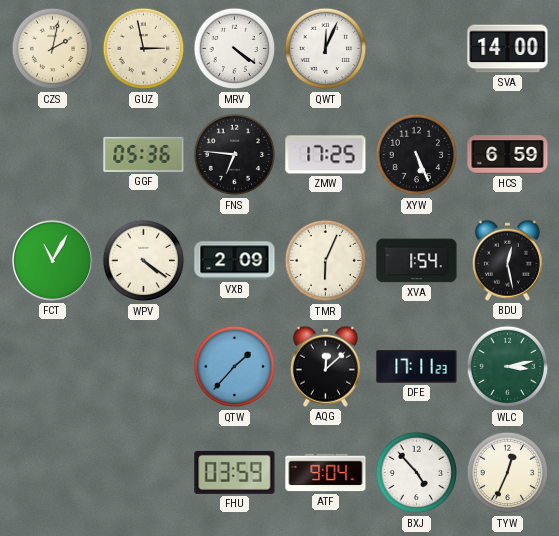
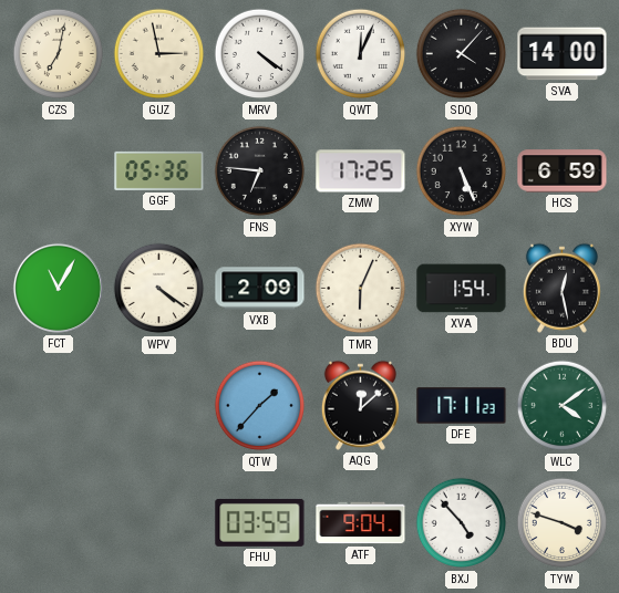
CZS: 2:02 -> 7:02 (59, 54)
SDQ: none -> 4:07 (462, 54)
WLC: 3:13 -> 4:09 (563, 406)
TYW: 12:34 -> 3:48 (563, 523)
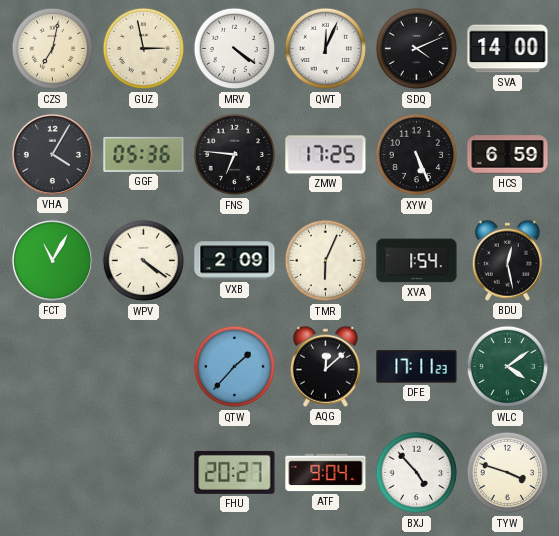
SDQ: 4:07 -> 4:11 (417, 49)
VHA: none -> 4:05 (52, 154)
FHU: 03:59 -> 20:27 (235, 472)
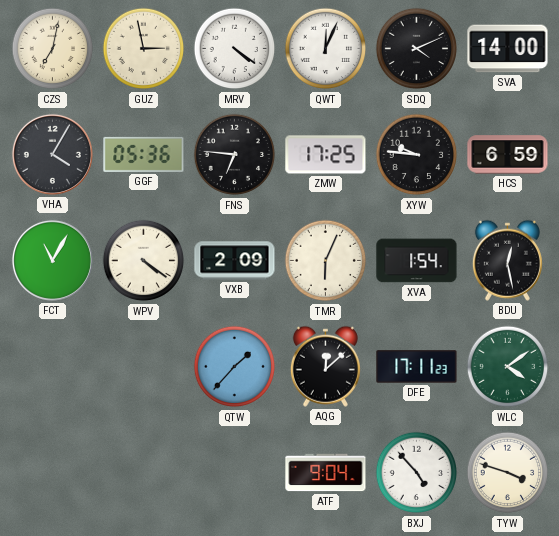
XYW: 5:26 -> 9:46 (417, 155)
FHU: 20:27 -> none (235, 472)
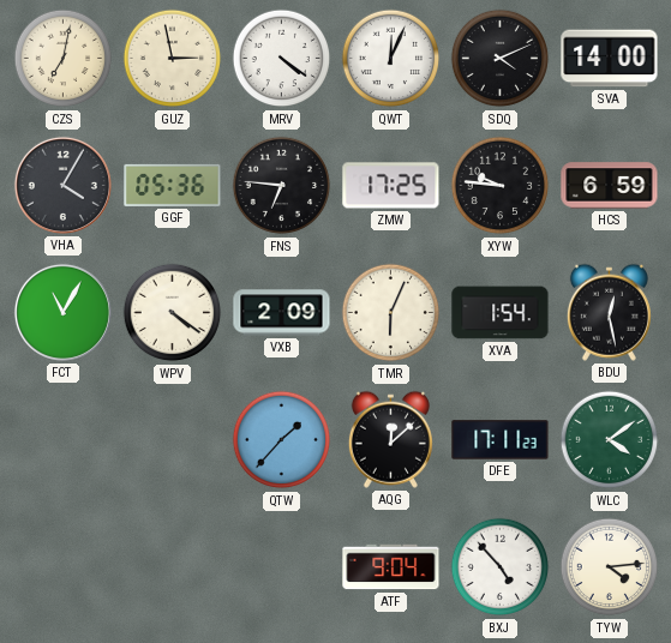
TYW: 3:48 -> 4:14 (610, 567)
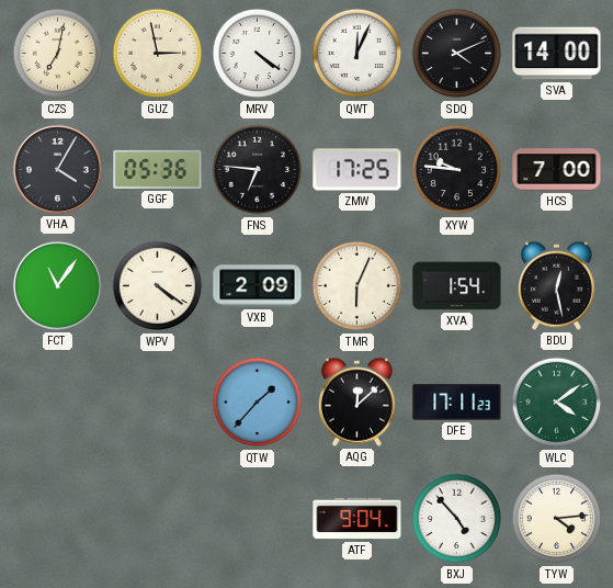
HCS: 6:59 -> 7:00 (557, 170)
FCT: 11:05 -> 11:06 (57, 285)
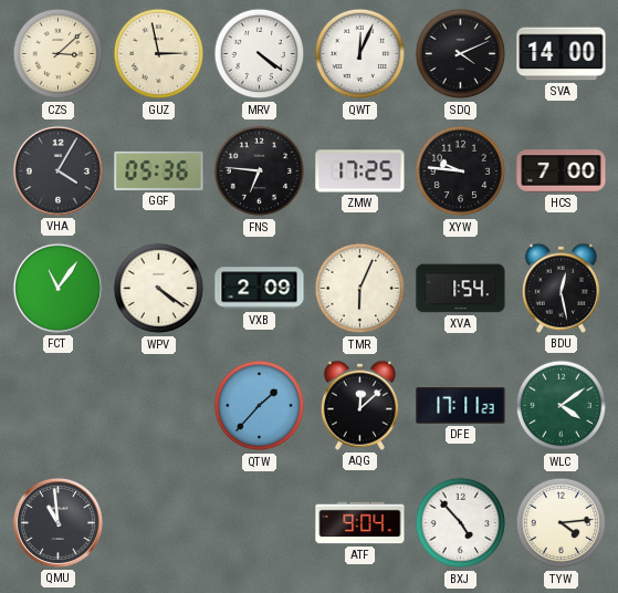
CZS: 7:02 -> 3:08 (59, 54)
QMU: none -> 10:59 (57, 522)
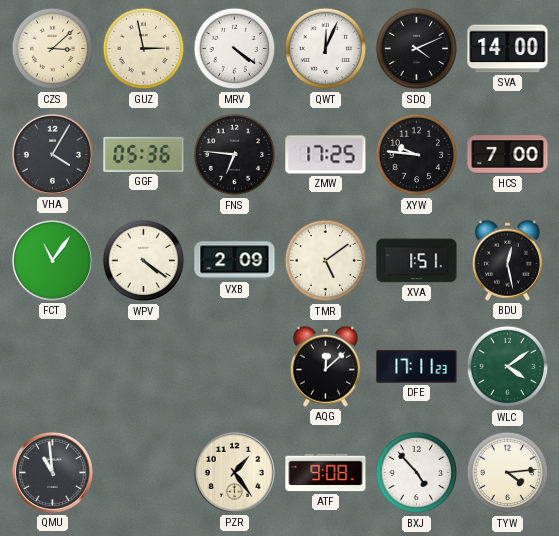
TMR: 6:04 -> 5:09 (326, 261)
XVA: 1:54 -> 1:51 (417, 261)
QTW: 1:37 -> none (260, 406)
PZR: none -> 1:24 (234, 472)
ATF: 9:04 -> 9:08 (326, 473)
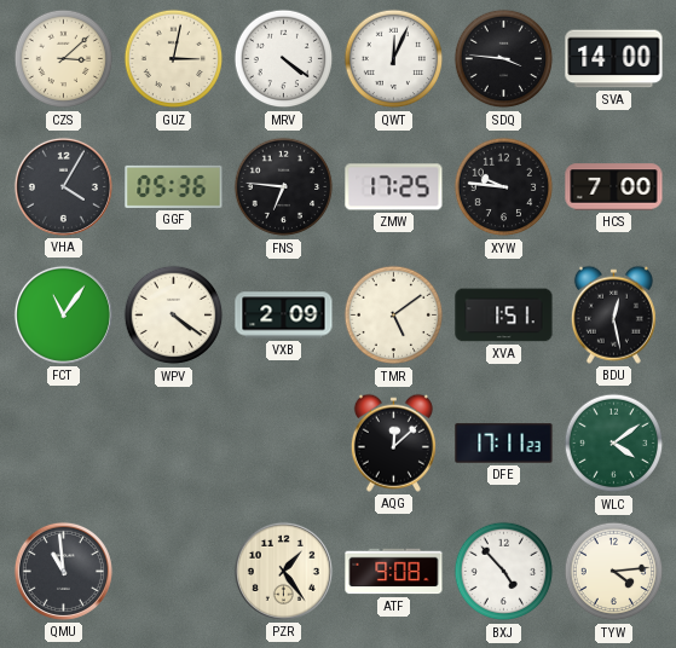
GUZ: 2:58 -> 3:02 (174, 59)
SDQ: 4:11 -> 3:46 (504, 59)
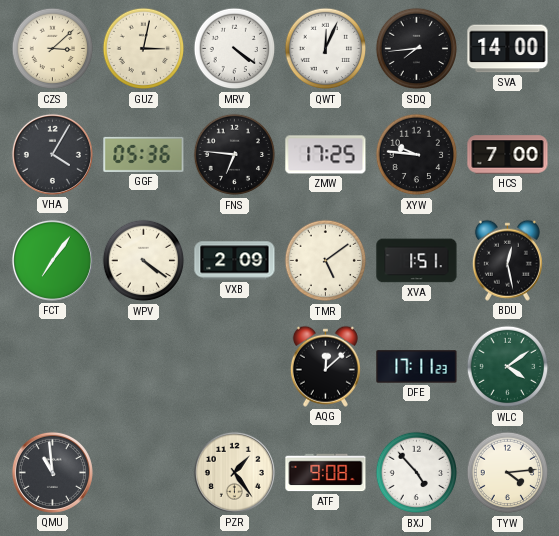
SDQ: 3:46 -> 7:44 (417, 49)
FCT: 11:06 -> 7:06 (52, 260)
